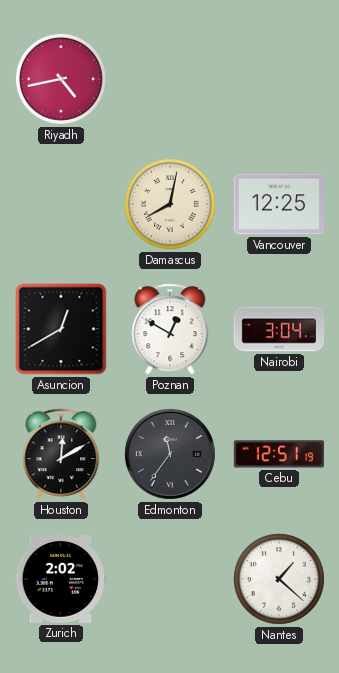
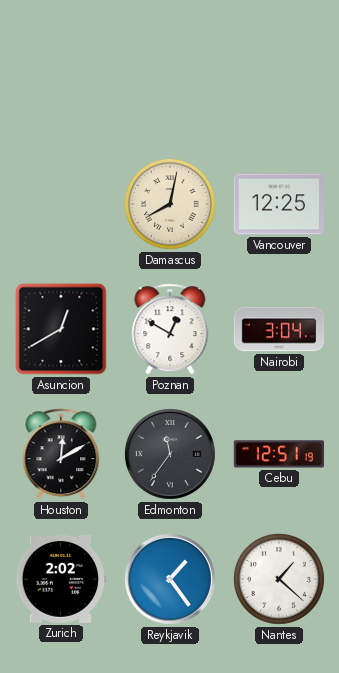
Riyadh: 4:43 -> none (62, 80)
Reykjavik: none -> 1:24 (170, 579)
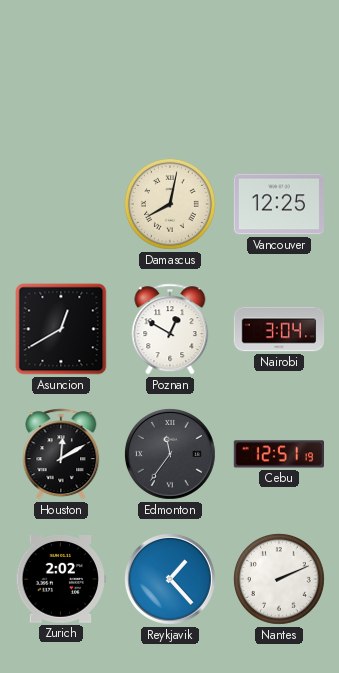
Reykjavik: 1:24 -> 1:23 (170, 579)
Nantes: 1:22 -> 2:11 (280, 580)
